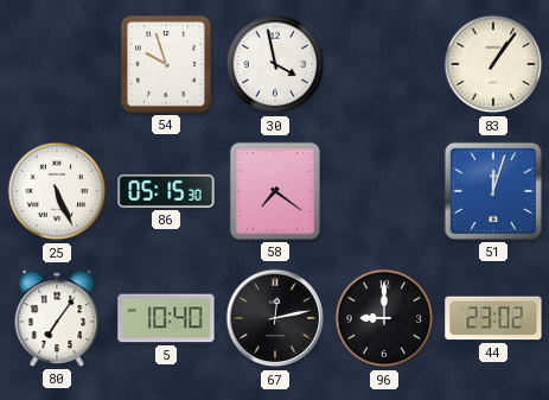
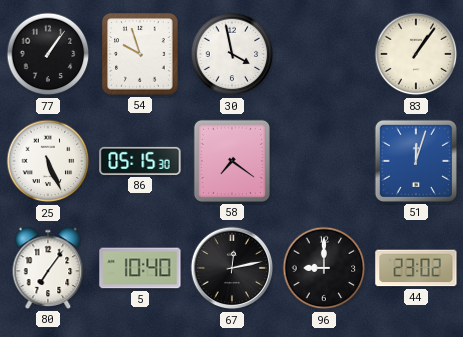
77: none -> 1:06 (48, 54)
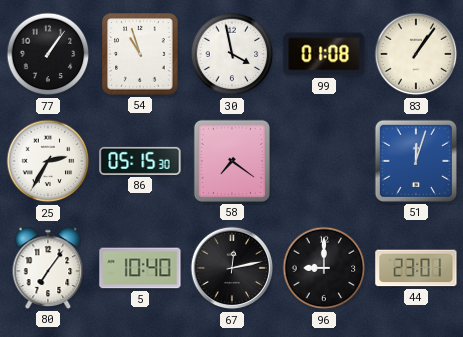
54: 9:57 -> 10:57 (140, 54)
99: none -> 01:08 (324, 54)
25: 5:26 -> 2:35 (48, 161)
44: 23:02 -> 23:01 (416, 268)
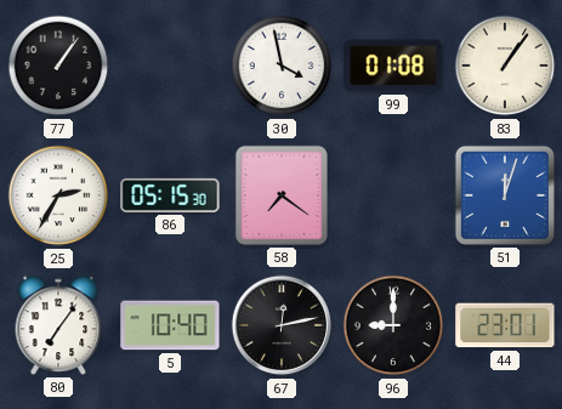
54: 10:57 -> none (140, 54)
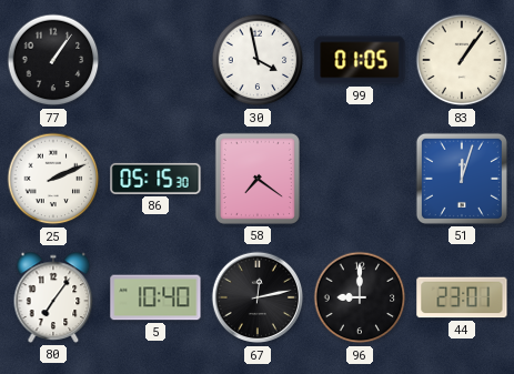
99: 01:08 -> 01:05 (360, 60)
25: 2:35 -> 2:11 (53, 179)
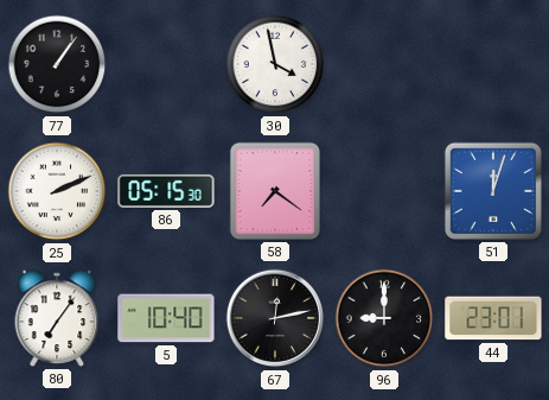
99: 01:05 -> none (360, 60)
83: 1:06 -> none (462, 60)
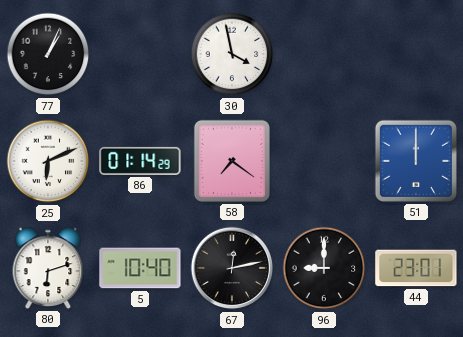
77: 1:06 -> 1:04 (48, 54)
25: 2:11 -> 6:11 (48, 161)
86: 05:15 -> 01:14 (140, 161)
51: 12:03 -> 12:00 (416, 161)
80: 7:06 -> 6:12 (48, 268)
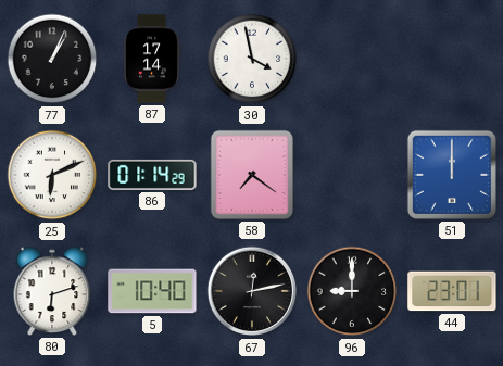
87: none -> 17:14 (151, 59)
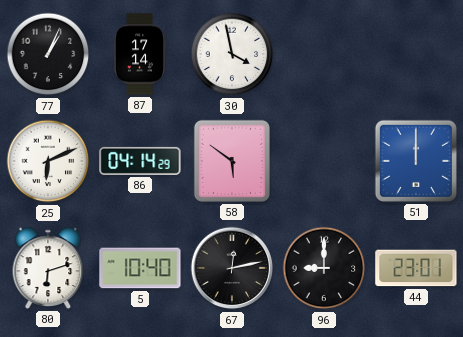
86: 01:14 -> 04:14 (140, 161)
58: 7:21 -> 5:51 (232, 161)
